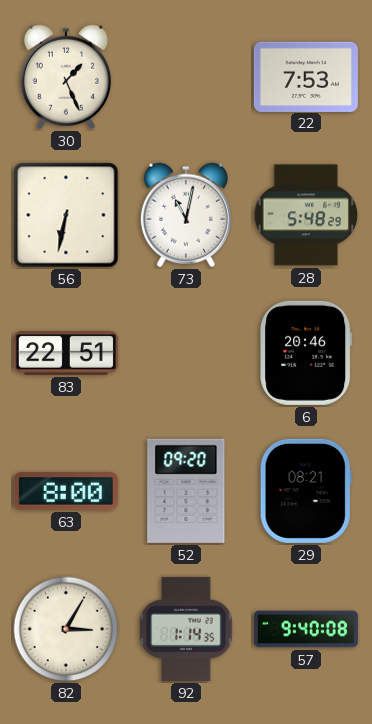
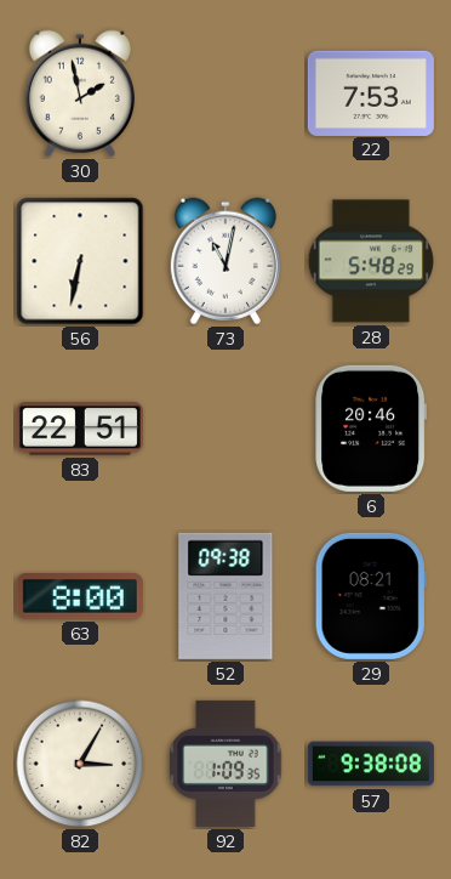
30: 1:26 -> 1:58 (80, 93)
52: 09:20 -> 09:38 (225, 596)
92: 1:14 -> 1:09 (225, 764)
57: 9:40 -> 9:38 (371, 764)
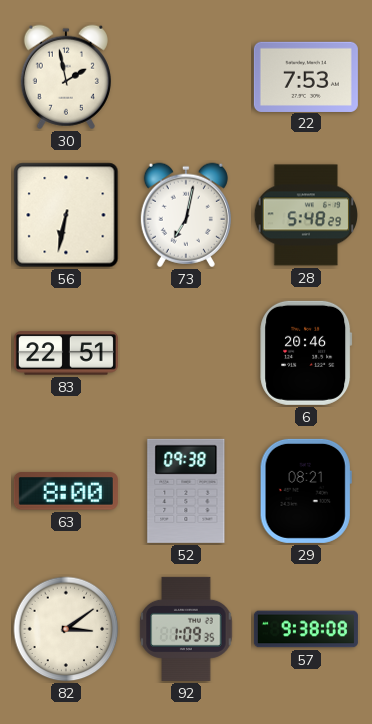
73: 11:02 -> 7:02 (186, 215)
82: 3:05 -> 3:09 (66, 629)
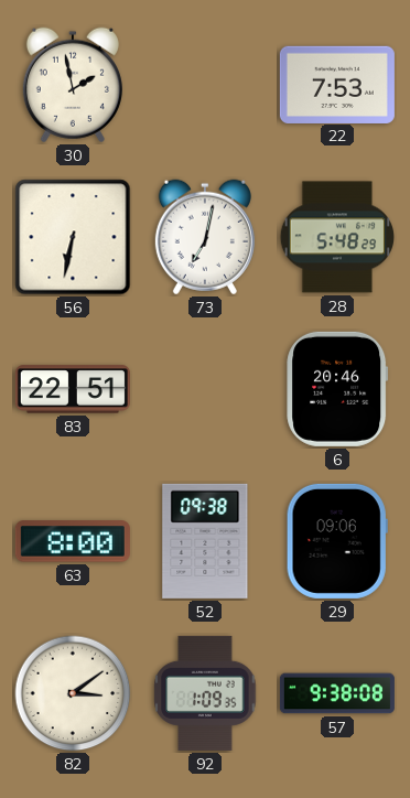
29: 08:21 -> 09:06 (337, 541)
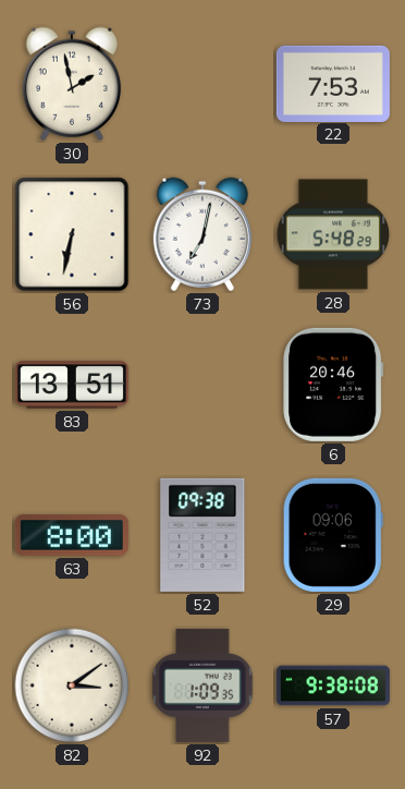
83: 22:51 -> 13:51 (72, 385)
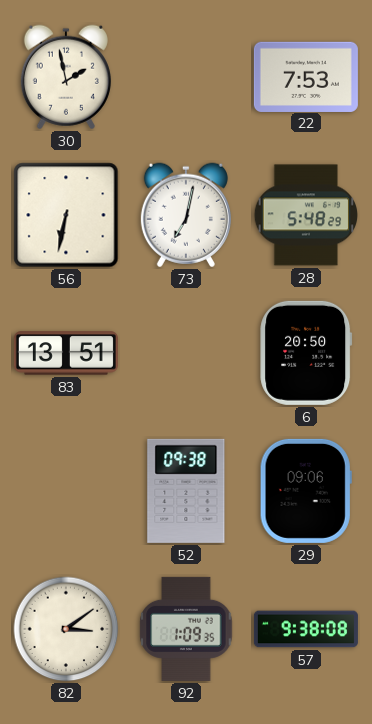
6: 20:46 -> 20:50 (306, 353)
63: 8:00 -> none (72, 535)
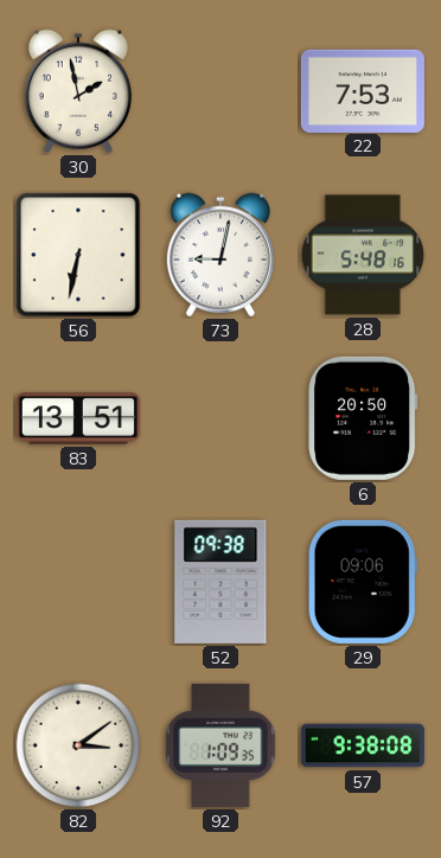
73: 7:02 -> 9:02 (220, 255)
28: 5:48:29 -> 5:48:16 (362, 255)
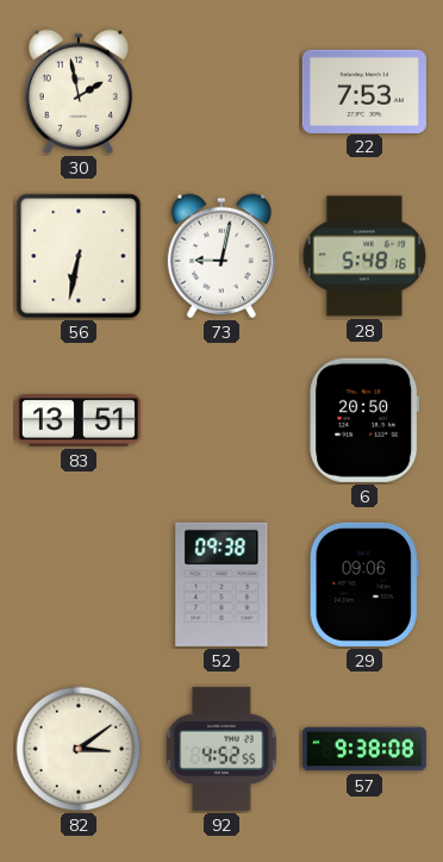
92: 1:09 -> 4:52 (221, 749)
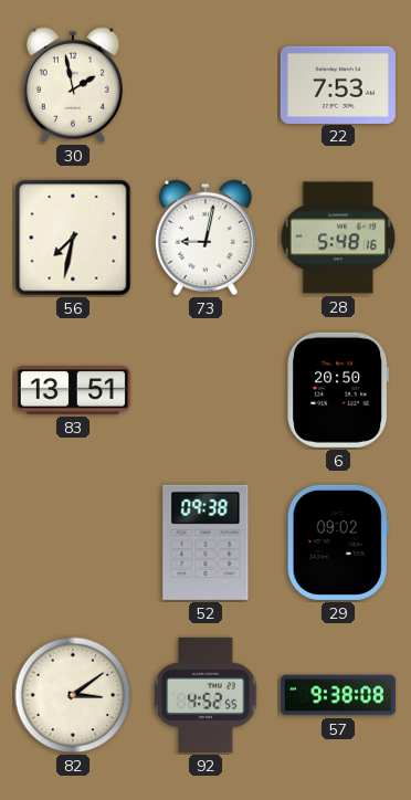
56: 6:32 -> 7:32 (73, 238)
29: 09:06 -> 09:02 (338, 543)
